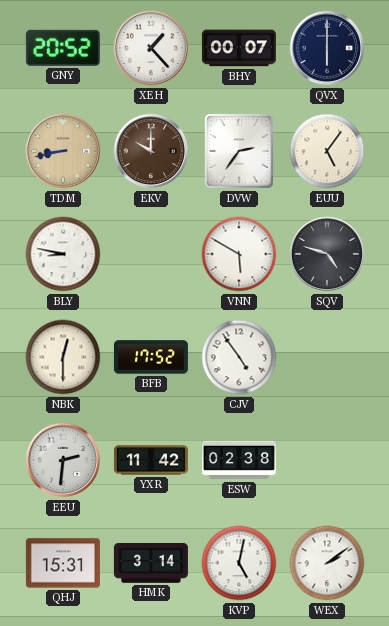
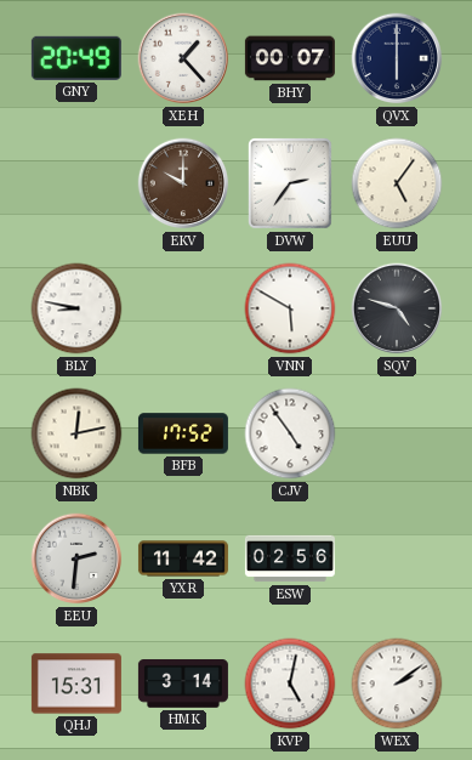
GNY: 20:52 -> 20:49 (76, 58)
TDM: 8:43 -> none (63, 151)
NBK: 12:30 -> 12:13 (76, 433)
ESW: 02:38 -> 02:56 (290, 558)
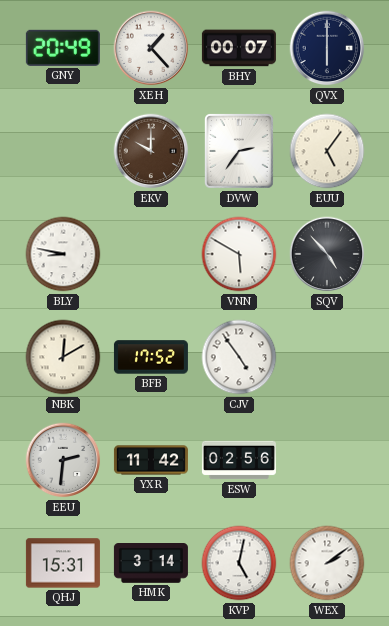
SQV: 4:48 -> 4:53 (327, 254)
NBK: 12:13 -> 12:10 (63, 357)
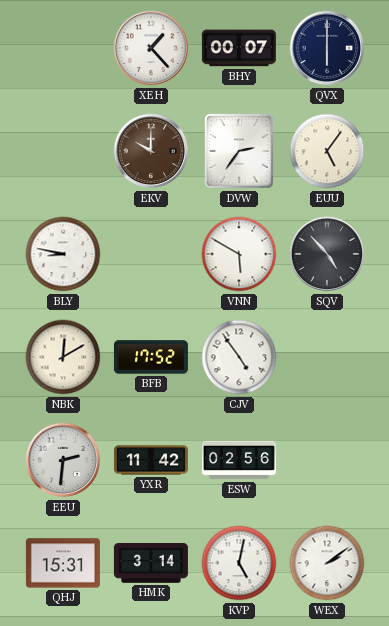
GNY: 20:49 -> none (63, 48)
